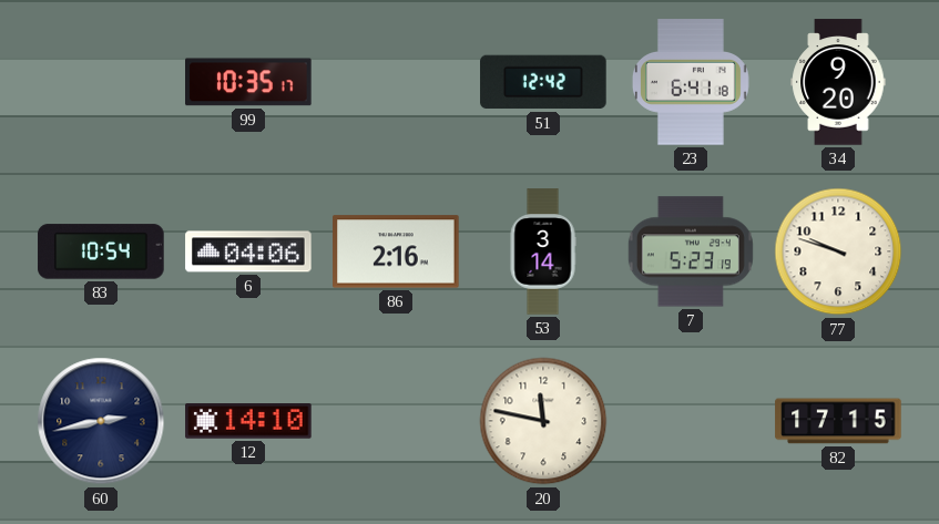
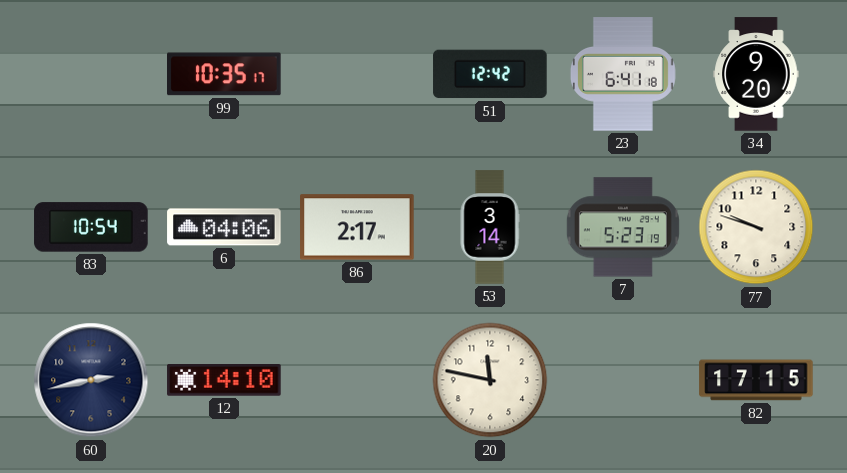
86: 2:16 -> 2:17 (357, 227)
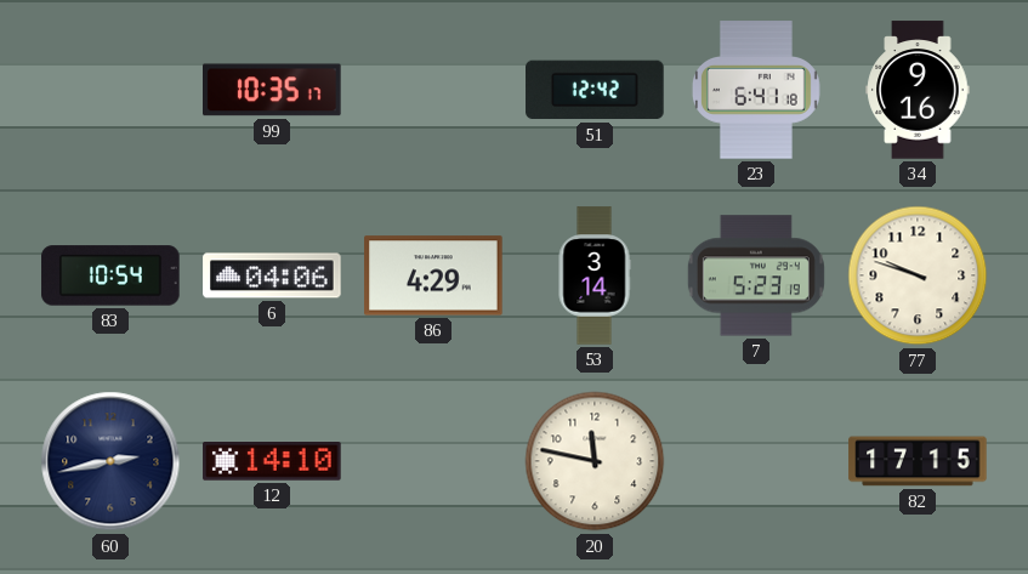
34: 9:20 -> 9:16 (918, 90)
86: 2:17 -> 4:29 (433, 275)
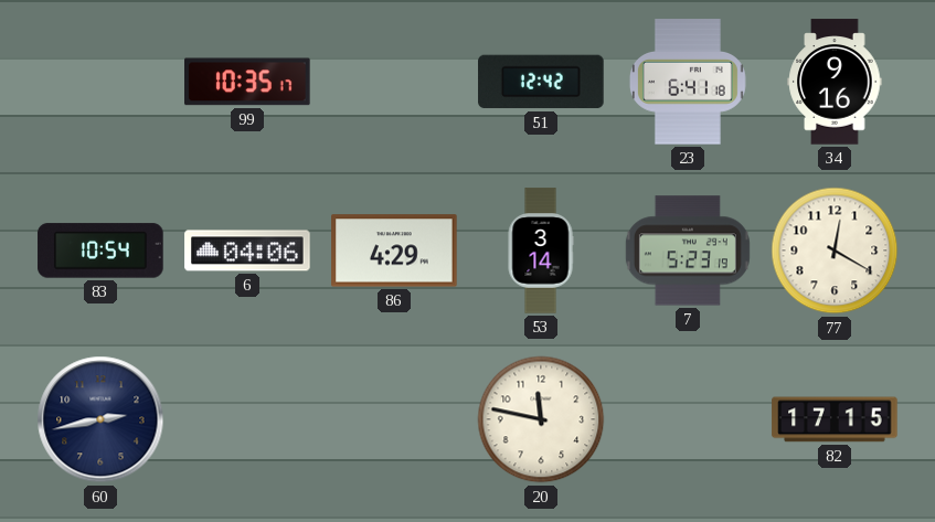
77: 9:48 -> 12:20 (835, 251)
12: 14:10 -> none (272, 462)
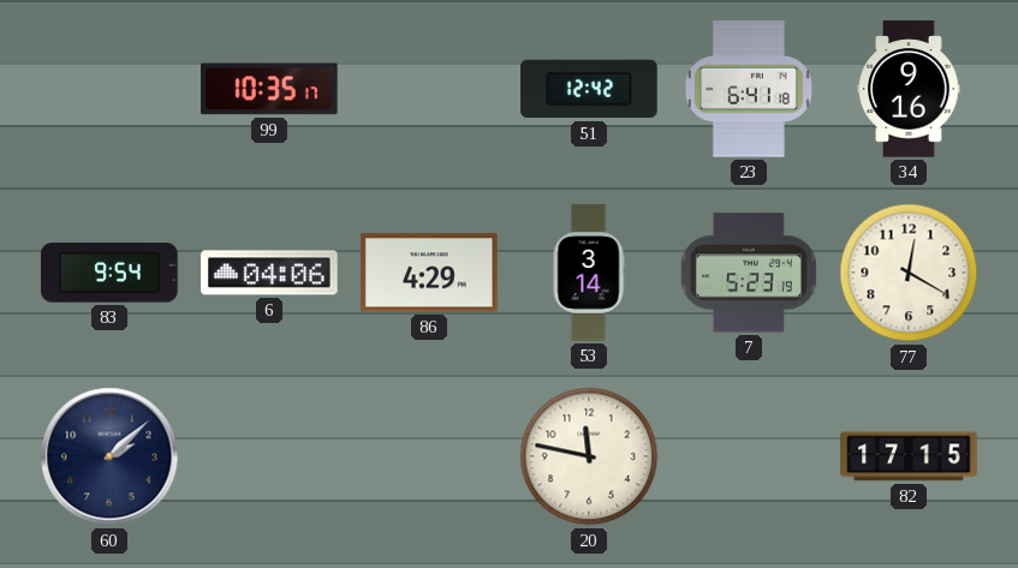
83: 10:54 -> 9:54 (109, 273)
60: 2:43 -> 2:08 (109, 456)
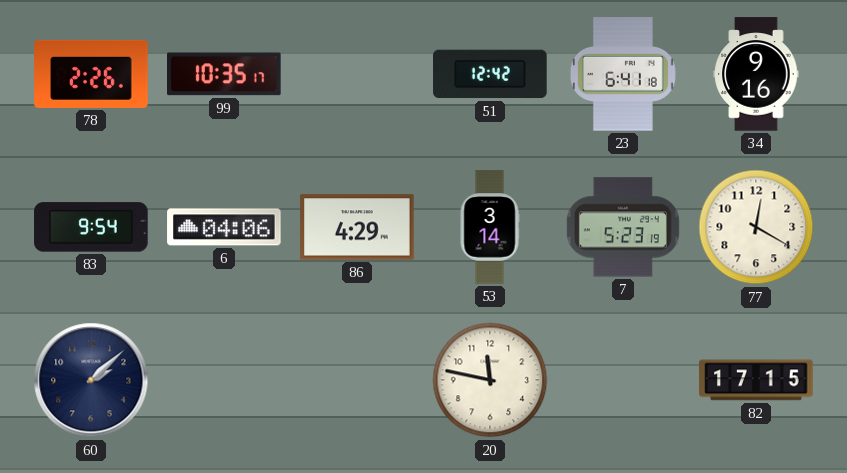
78: none -> 2:26 (91, 74)
